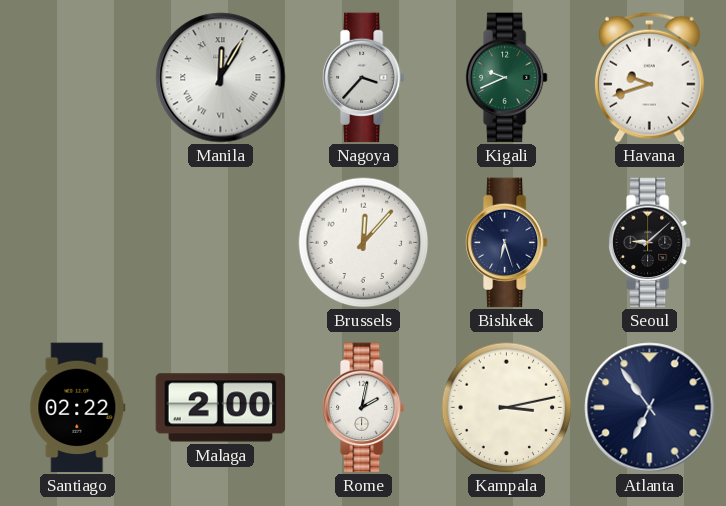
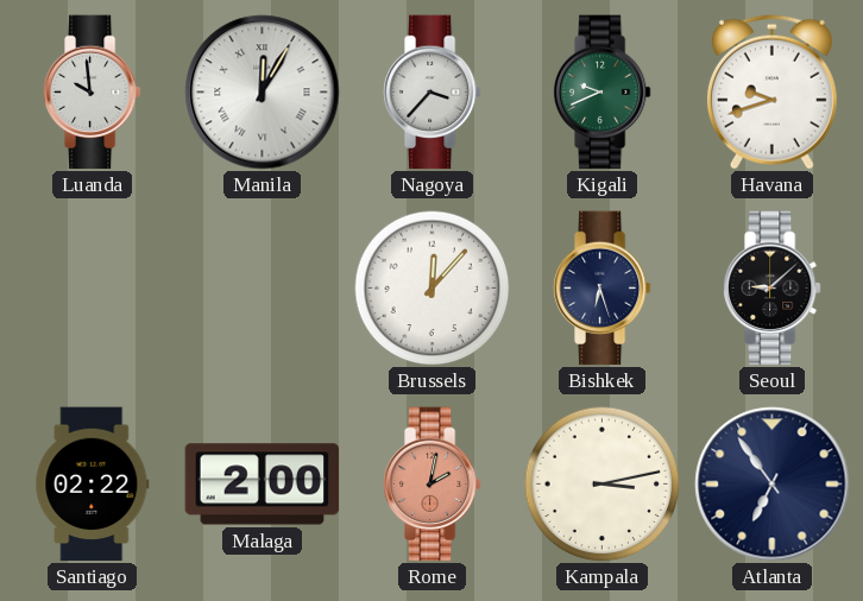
Luanda: none -> 9:59 (92, 93)
Rome dial: white -> salmon (431, 485)
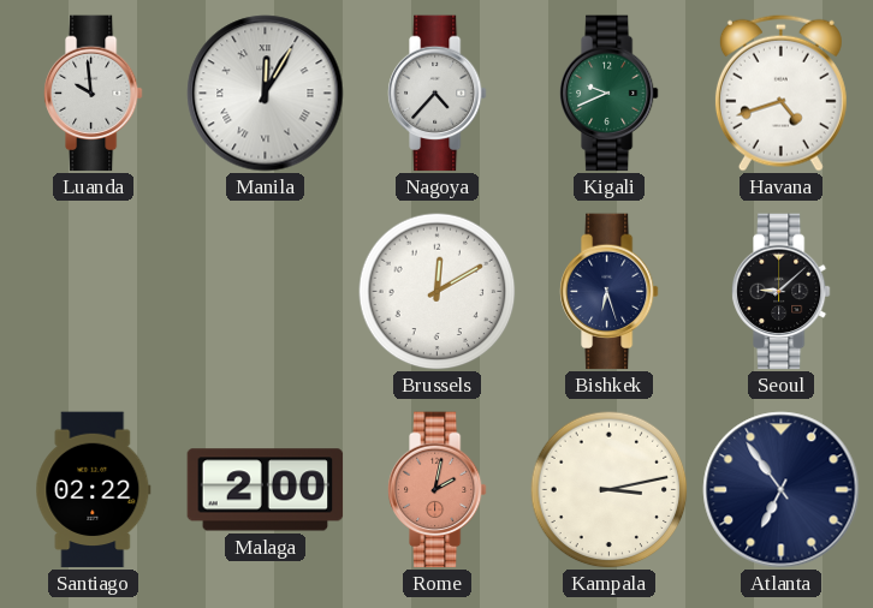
Nagoya: 3:37 -> 4:37 (437, 94)
Havana: 9:42 -> 4:42 (780, 93)
Brussels: 12:07 -> 12:10 (438, 292)
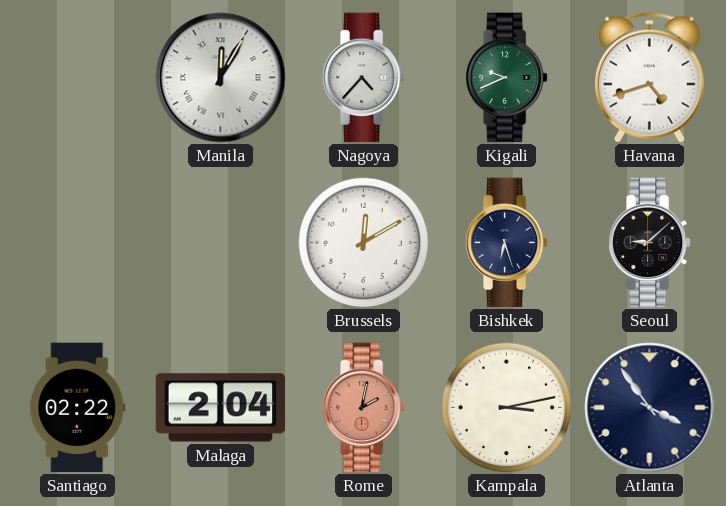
Luanda: 9:59 -> none (93, 94)
Malaga: 2:00 -> 2:04 (221, 408)
Atlanta: 6:54 -> 3:54 (650, 408)
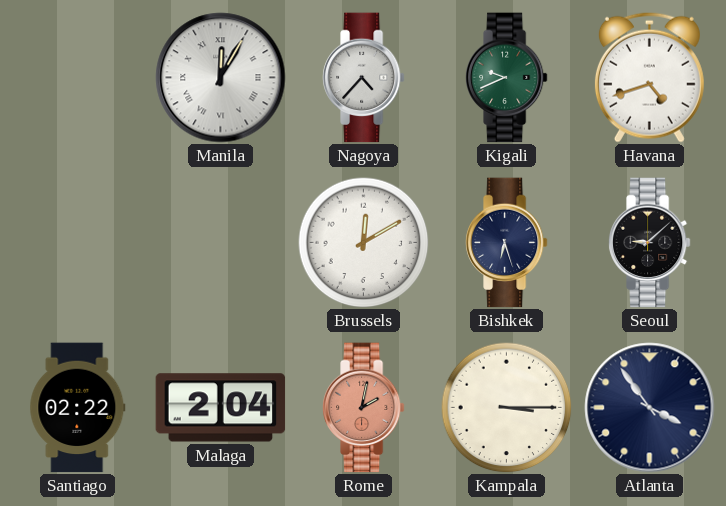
Kampala: 3:13 -> 3:15 (507, 408)
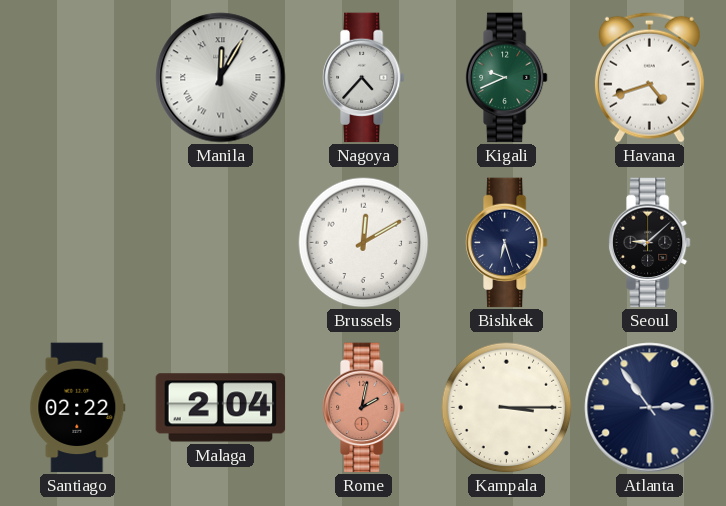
Atlanta: 3:54 -> 2:54 (650, 408)
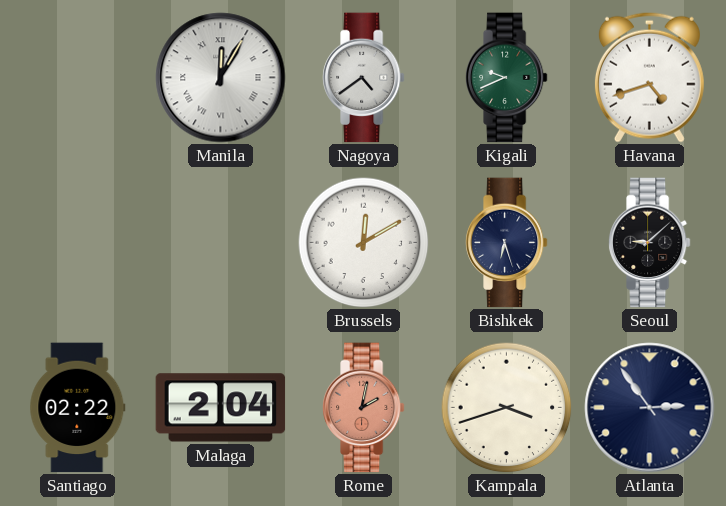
Nagoya: 4:37 -> 4:39 (363, 78)
Kampala: 3:15 -> 3:42 (507, 408)
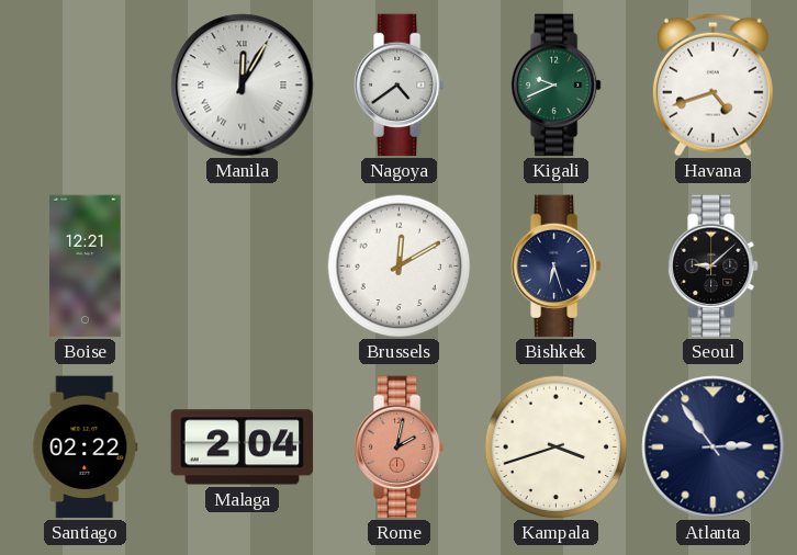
Boise: none -> 12:21 (86, 267)
